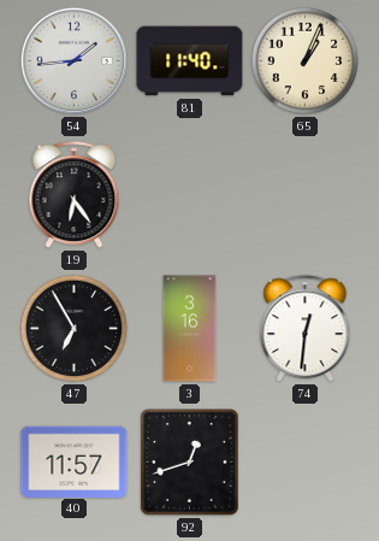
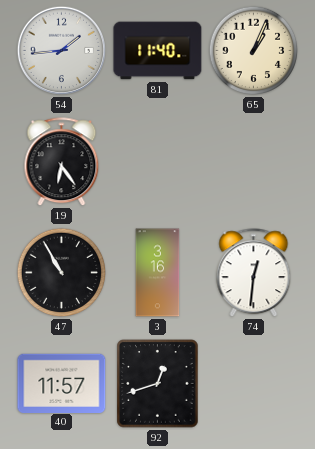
47: 6:55 -> 10:55 (62, 273)
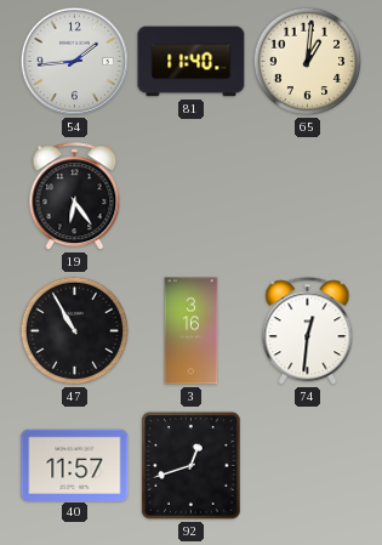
65: 1:04 -> 1:01 (308, 62)
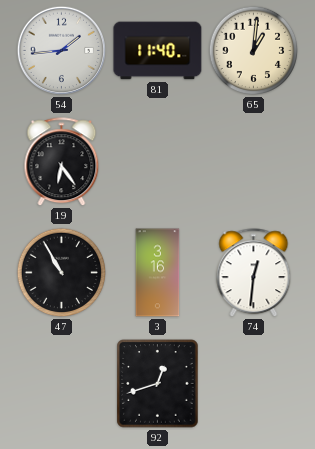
40: 11:57 -> none (75, 465)
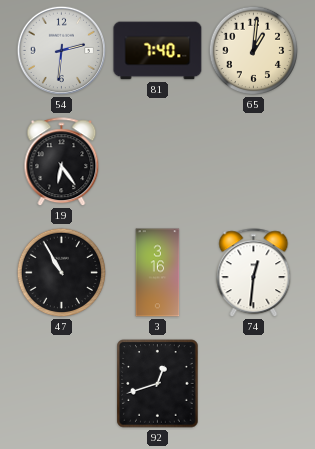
54: 1:44 -> 2:31 (62, 51)
81: 11:40 -> 7:40 (158, 51)
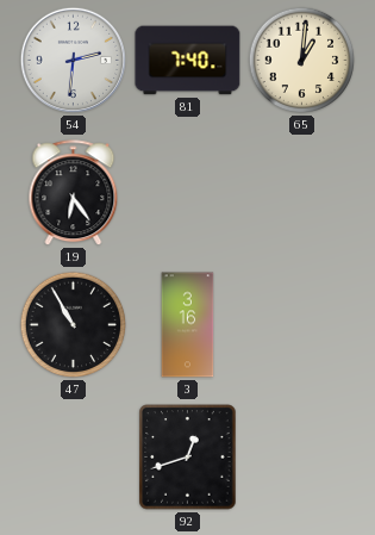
74: 12:31 -> none (254, 273)
